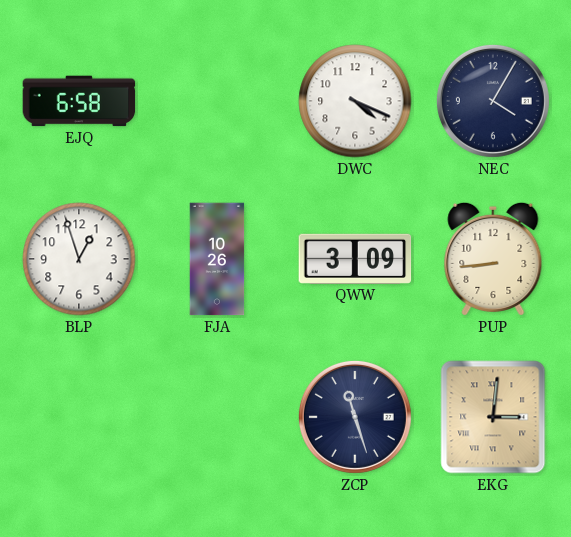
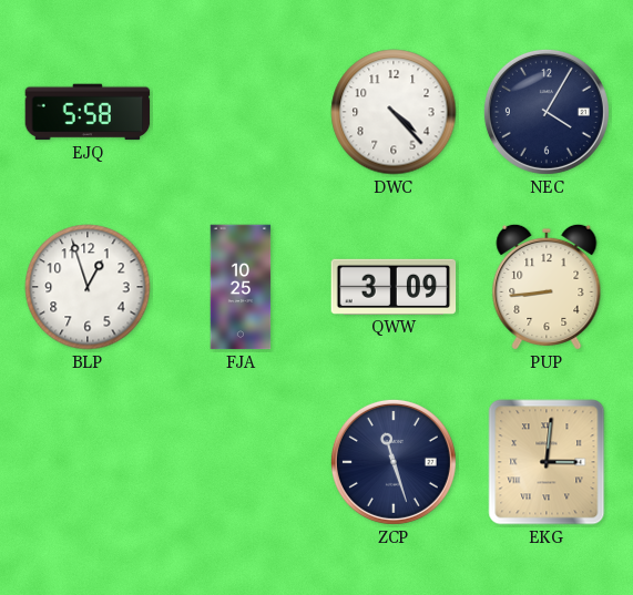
EJQ: 6:58 -> 5:58 (88, 112)
DWC: 4:19 -> 4:23 (394, 112)
FJA: 10:26 -> 10:25 (241, 287)
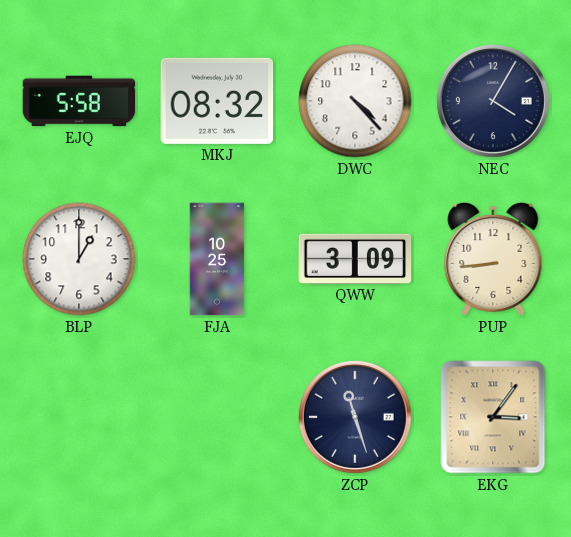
MKJ: none -> 08:32 (217, 101)
BLP: 12:57 -> 1:00 (79, 259)
EKG: 3:01 -> 3:06 (493, 417)
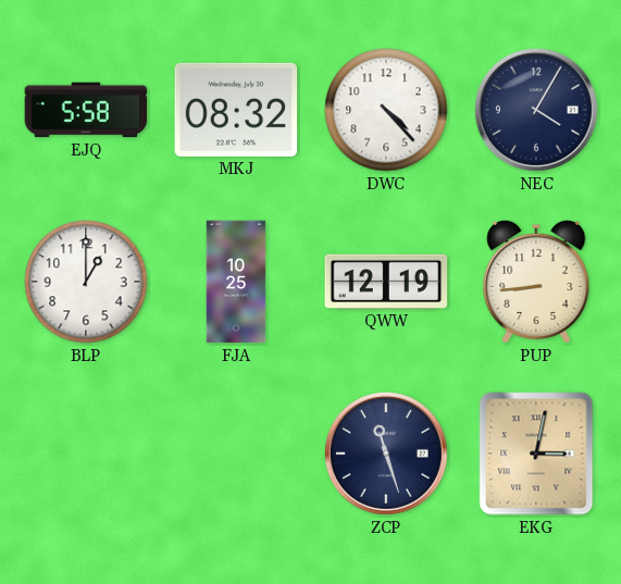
QWW: 3:09 -> 12:19 (386, 282)
EKG: 3:06 -> 3:02 (536, 453)
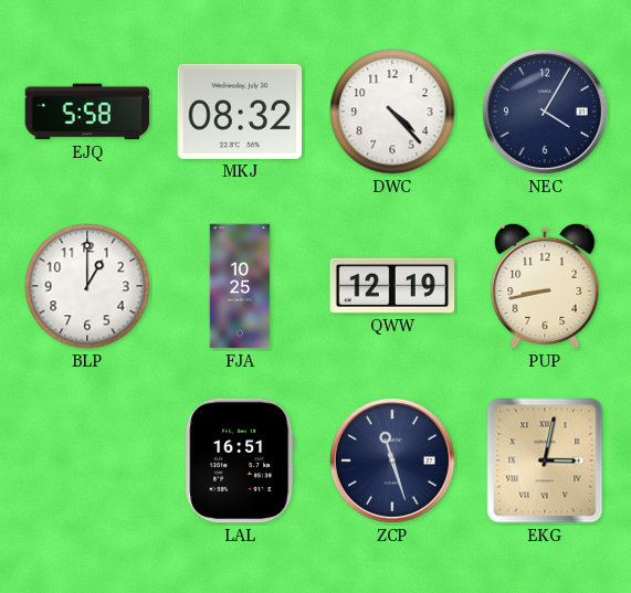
PUP: 8:44 -> 8:43 (545, 286)
LAL: none -> 16:51 (240, 460)
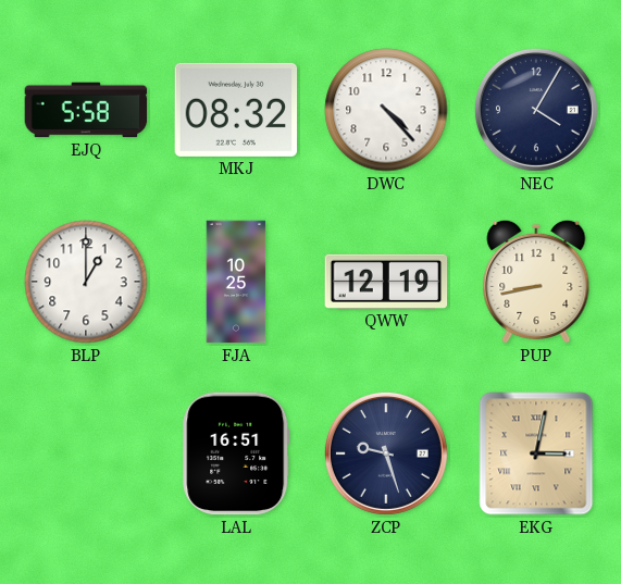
ZCP: 11:27 -> 9:27 (386, 453)
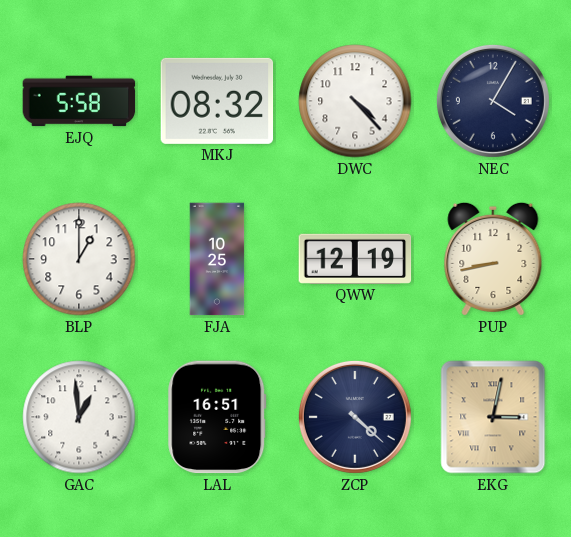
GAC: none -> 12:59 (79, 417)
ZCP: 9:27 -> 4:22 (355, 417)
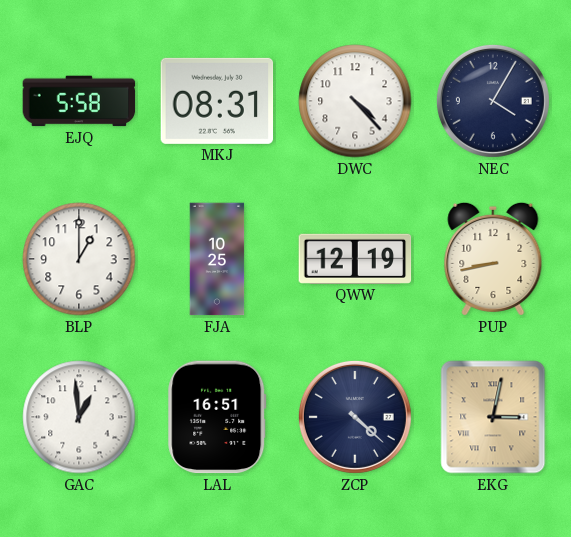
MKJ: 08:32 -> 08:31 (217, 101)
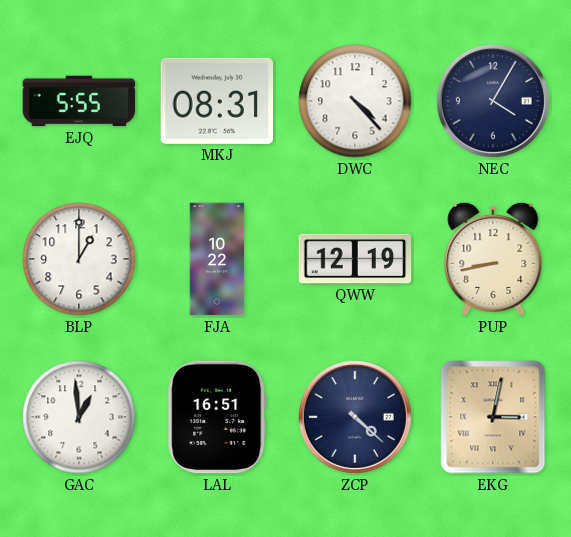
EJQ: 5:58 -> 5:55 (79, 101)
FJA: 10:25 -> 10:22 (217, 259)
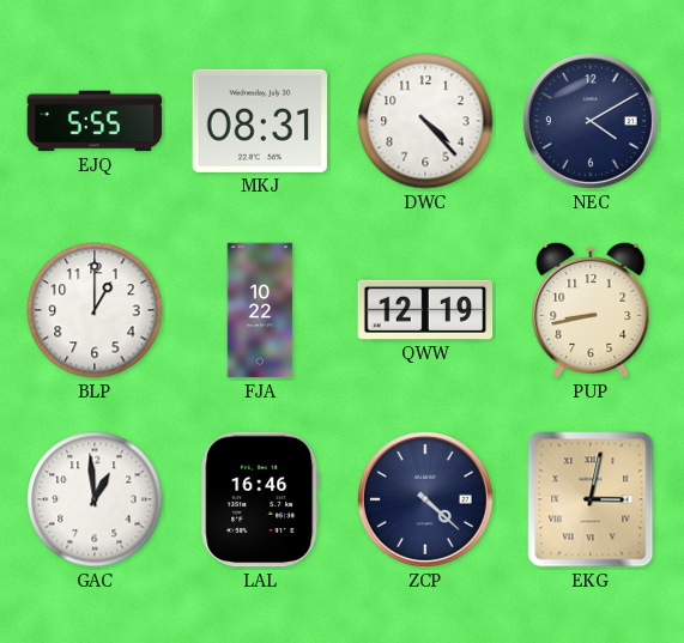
NEC: 4:05 -> 4:10 (591, 121)
LAL: 16:51 -> 16:46 (260, 499)
